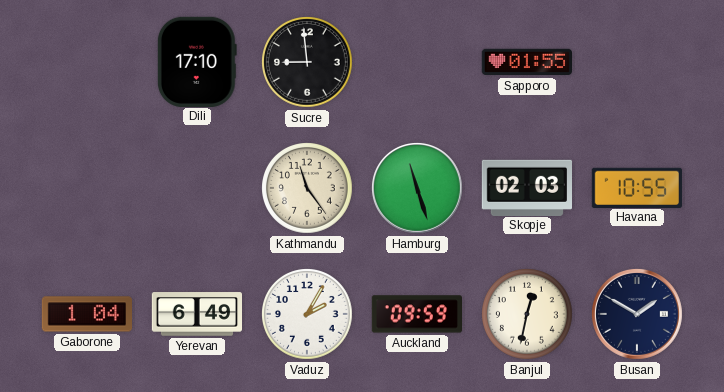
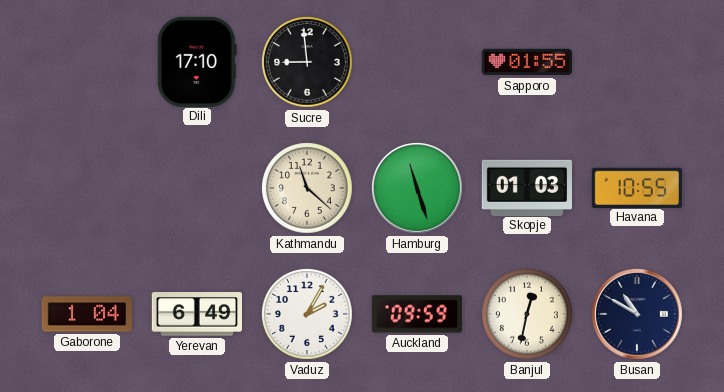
Kathmandu: 11:24 -> 11:22 (308, 189)
Skopje: 02:03 -> 01:03 (526, 187)
Busan: 1:50 -> 10:50 (637, 314)
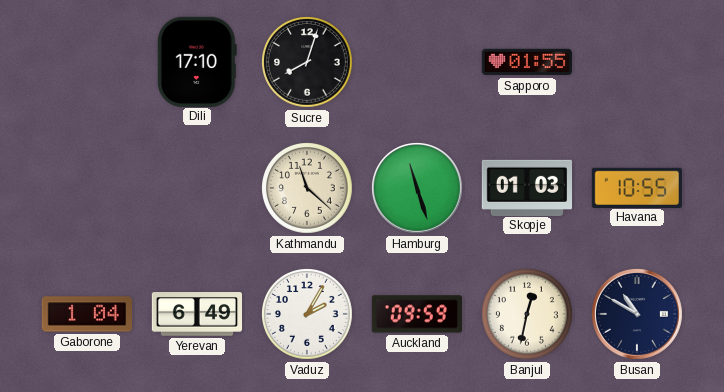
Sucre: 8:59 -> 8:03 (308, 63)
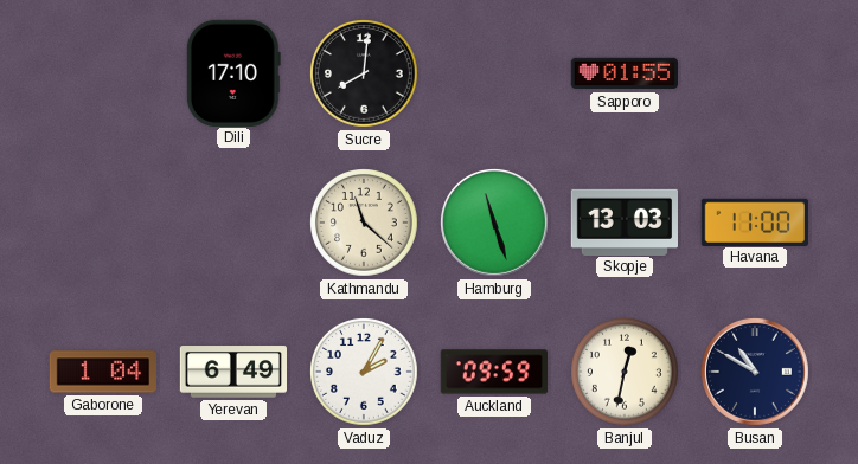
Sucre: 8:03 -> 8:01 (365, 75)
Skopje: 01:03 -> 13:03 (623, 221)
Havana: 10:55 -> 11:00 (754, 221)
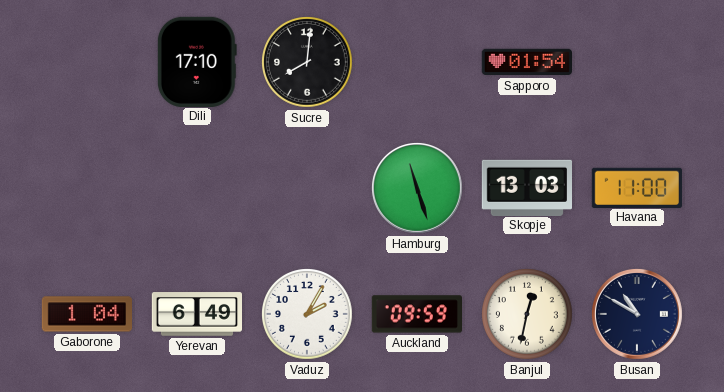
Sapporo: 01:55 -> 01:54 (526, 62)
Kathmandu: 11:22 -> none (365, 224)
